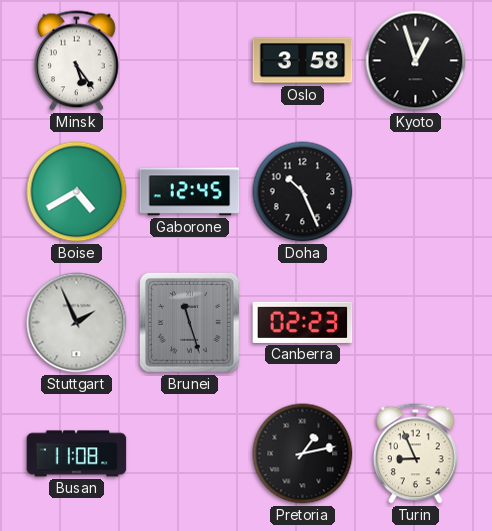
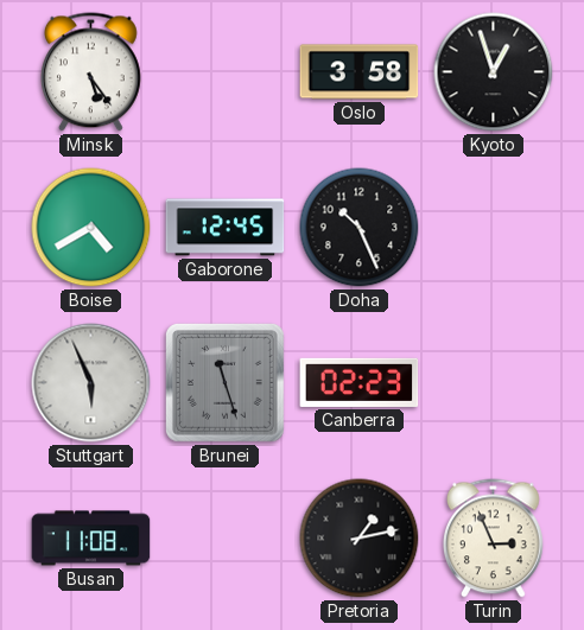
Stuttgart: 1:56 -> 5:56 (91, 383)
Turin: 8:56 -> 2:56 (494, 539)
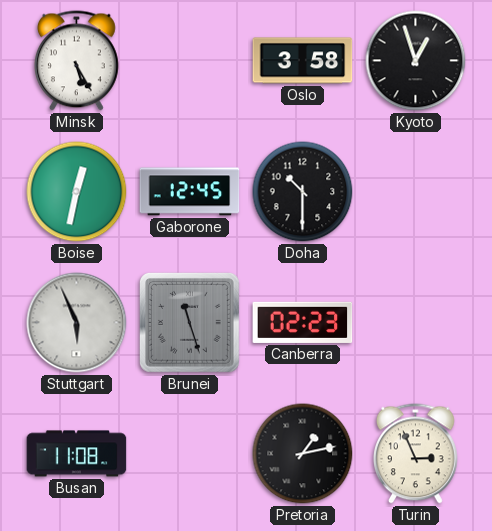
Minsk: 5:24 -> 5:25 (77, 61)
Boise: 4:40 -> 12:32 (77, 192)
Doha: 10:26 -> 10:30 (303, 192)
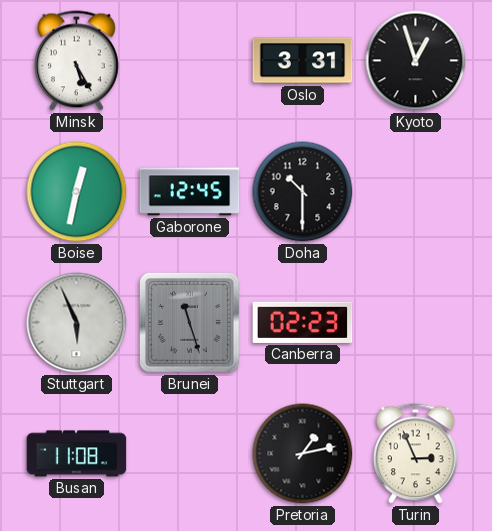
Oslo: 3:58 -> 3:31 (303, 61)
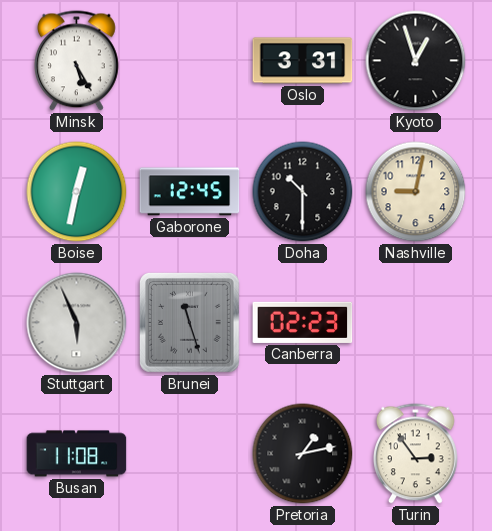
Nashville: none -> 9:02 (416, 192)
Turin: 2:56 -> 2:54 (416, 454)
